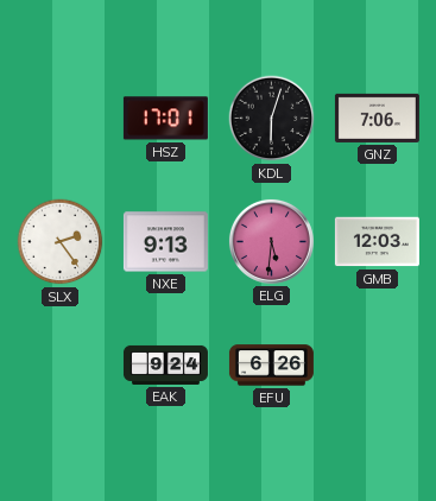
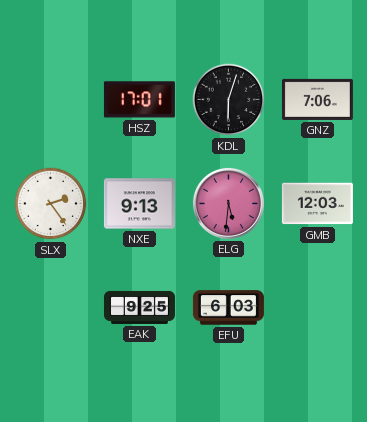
EAK: 9:24 -> 9:25 (139, 307)
EFU: 6:26 -> 6:03 (228, 308)
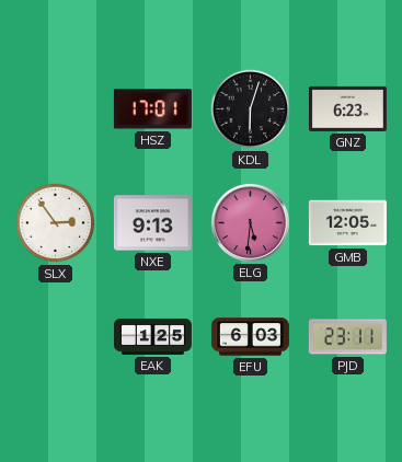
GNZ: 7:06 -> 6:23 (347, 108)
SLX: 2:24 -> 2:54 (56, 223)
GMB: 12:03 -> 12:05 (347, 223)
EAK: 9:25 -> 1:25 (152, 336)
PJD: none -> 23:11 (347, 337)
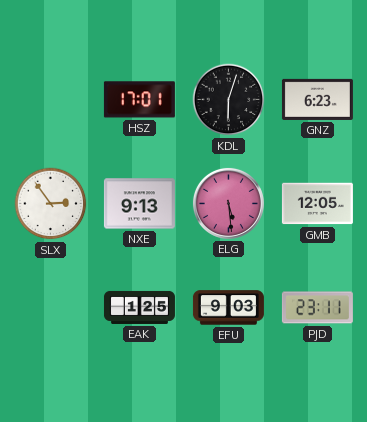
ELG: 5:31 -> 5:29 (228, 203)
EFU: 6:03 -> 9:03 (228, 308)
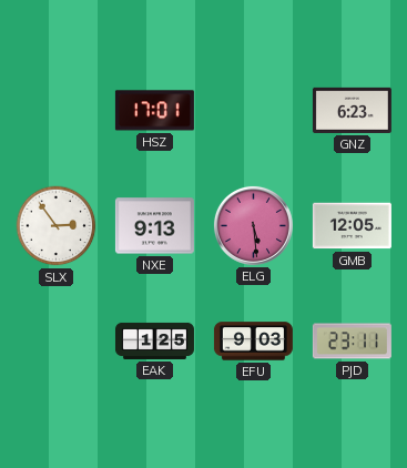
KDL: 6:03 -> none (229, 100)
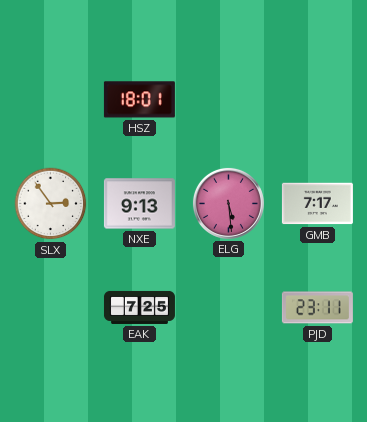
HSZ: 17:01 -> 18:01 (139, 100)
GNZ: 6:23 -> none (352, 110)
GMB: 12:05 -> 7:17 (317, 204)
EAK: 1:25 -> 7:25 (139, 307)
EFU: 9:03 -> none (253, 342)
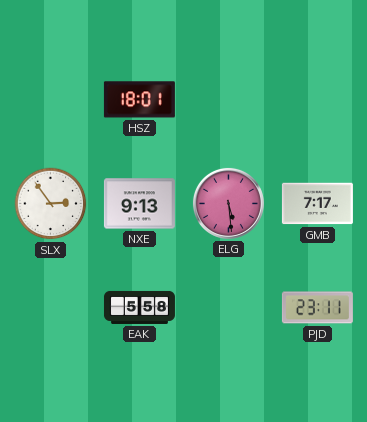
EAK: 7:25 -> 5:58 (139, 307)
